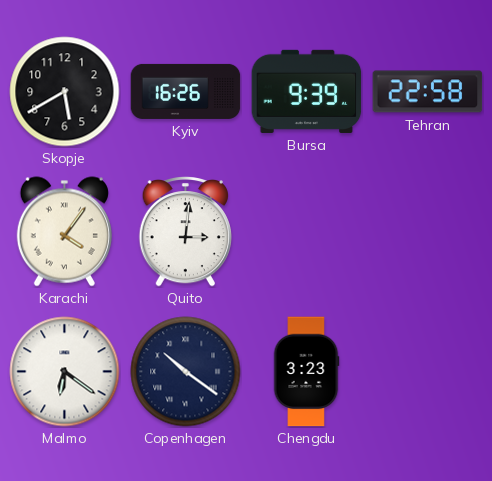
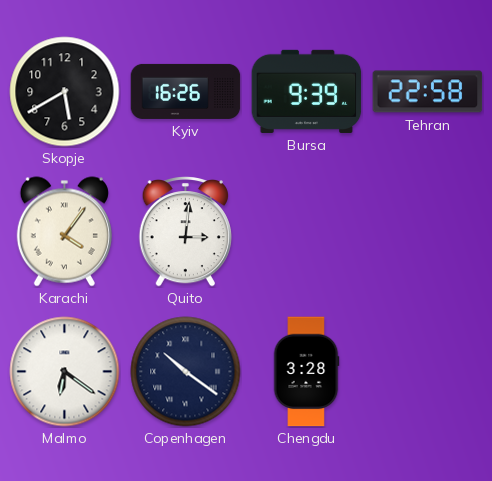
Chengdu: 3:23 -> 3:28 (306, 372)
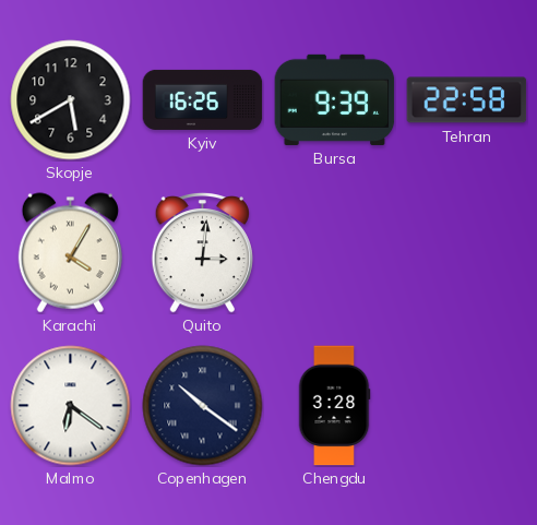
Karachi: 4:06 -> 4:05 (70, 253)
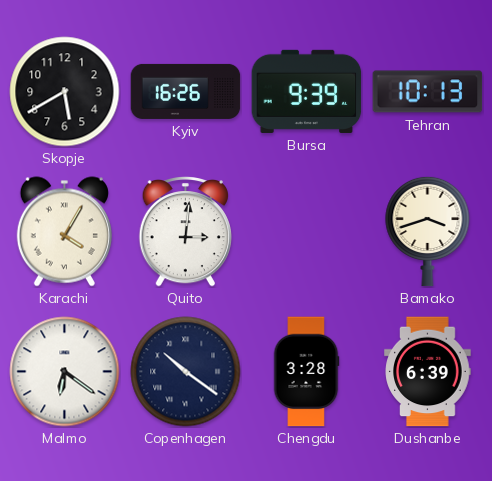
Tehran: 22:58 -> 10:13 (428, 92)
Bamako: none -> 3:42 (428, 231)
Dushanbe: none -> 6:39 (428, 372)
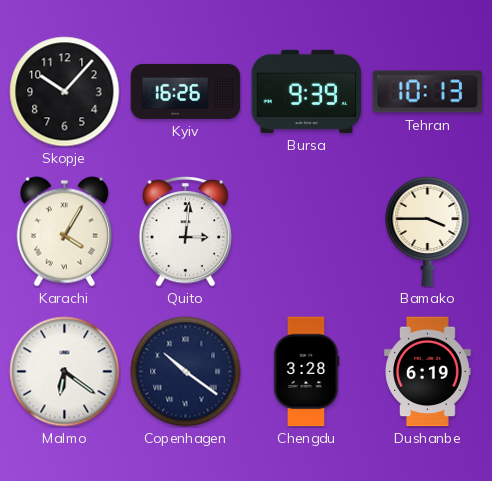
Skopje: 5:40 -> 10:07 (65, 92)
Bamako: 3:42 -> 3:45 (428, 231)
Dushanbe: 6:39 -> 6:19 (428, 372)
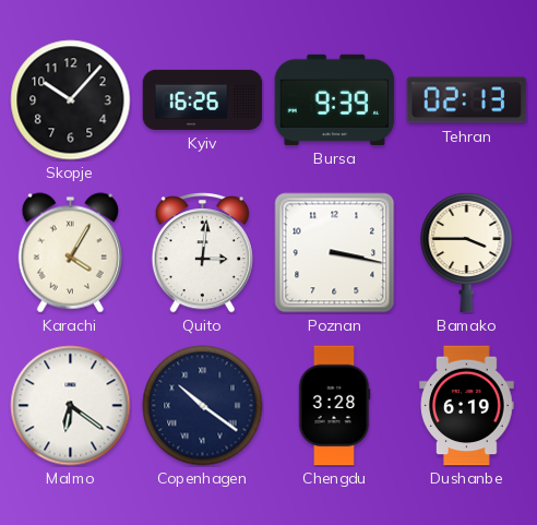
Tehran: 10:13 -> 02:13 (467, 100)
Poznan: none -> 3:17 (335, 253)
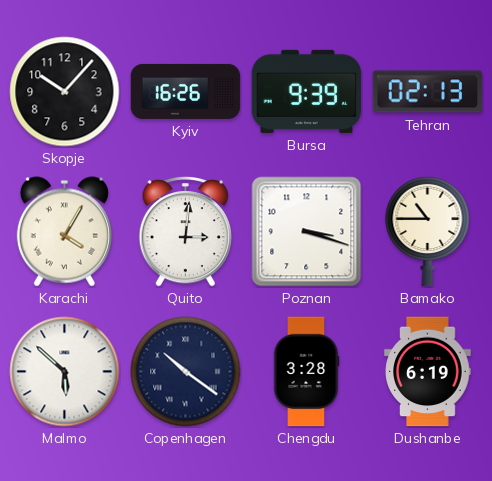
Poznan: 3:17 -> 3:18 (307, 232)
Bamako: 3:45 -> 10:45 (428, 231)
Malmo: 6:21 -> 5:52 (65, 372)
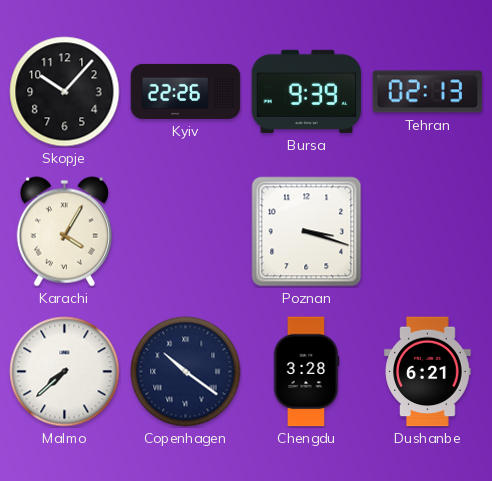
Kyiv: 16:26 -> 22:26 (186, 91)
Quito: 3:01 -> none (185, 232)
Bamako: 10:45 -> none (428, 231)
Malmo: 5:52 -> 7:38 (65, 372)
Dushanbe: 6:19 -> 6:21 (428, 372)
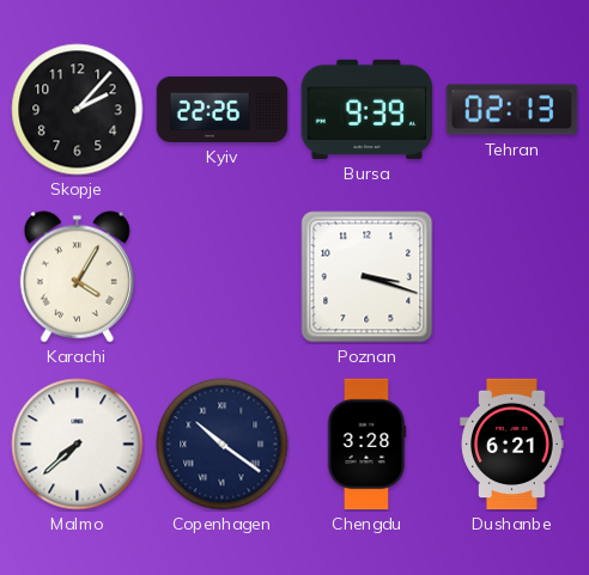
Skopje: 10:07 -> 2:07 (78, 110)
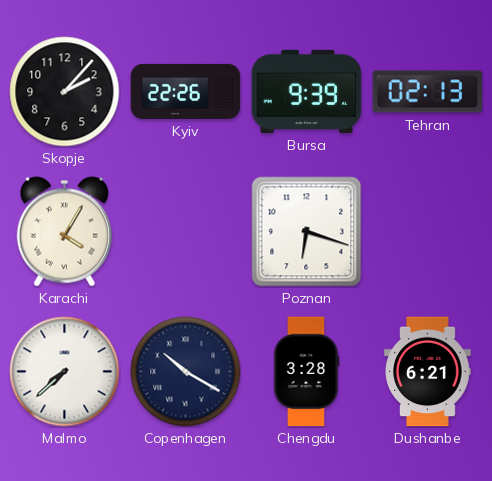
Poznan: 3:18 -> 6:18 (307, 232)
Copenhagen: 10:21 -> 10:20 (186, 372)
